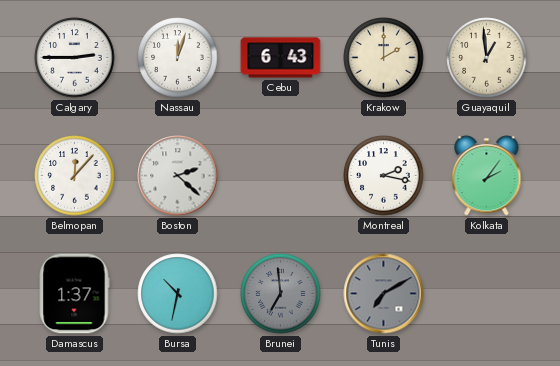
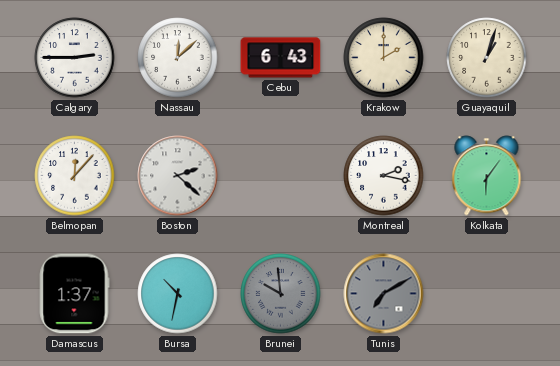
Nassau: 12:03 -> 12:08 (178, 58)
Guayaquil: 12:59 -> 1:03 (487, 58)
Kolkata: 2:06 -> 6:06 (487, 176)
Brunei: 6:59 -> 9:59 (281, 294)
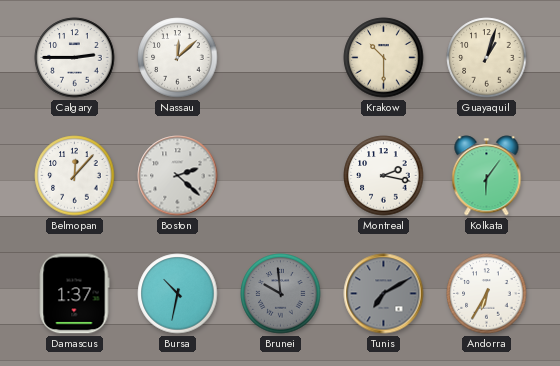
Cebu: 6:43 -> none (281, 58)
Krakow: 2:00 -> 10:30 (384, 58)
Andorra: none -> 6:35 (487, 294)
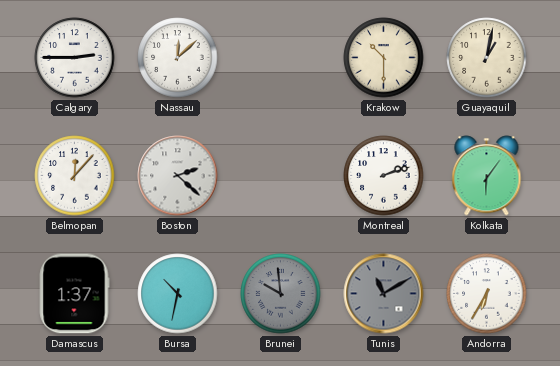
Guayaquil: 1:03 -> 1:02 (487, 58)
Montreal: 2:17 -> 2:12 (384, 176)
Tunis: 7:10 -> 11:10 (384, 294)
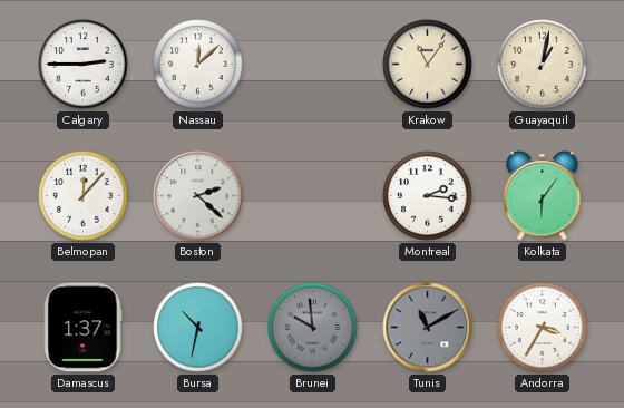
Krakow: 10:30 -> 11:06 (428, 65)
Montreal: 2:12 -> 2:16 (428, 196)
Andorra: 6:35 -> 3:35 (543, 328)
